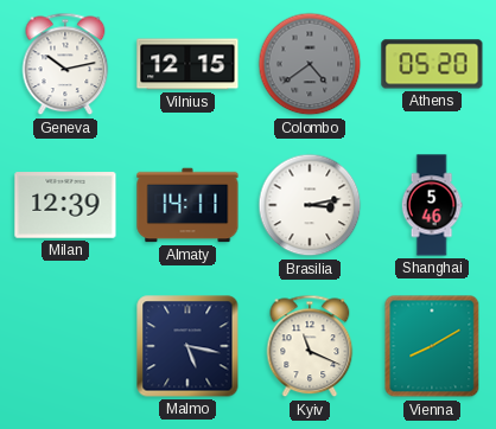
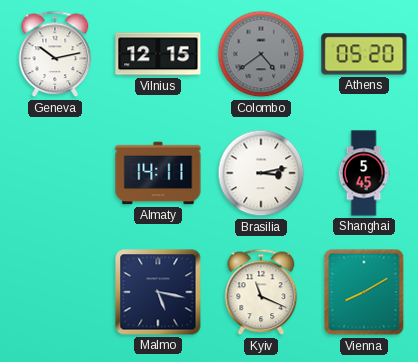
Milan: 12:39 -> none (65, 205)
Shanghai: 5:46 -> 5:45 (364, 173)
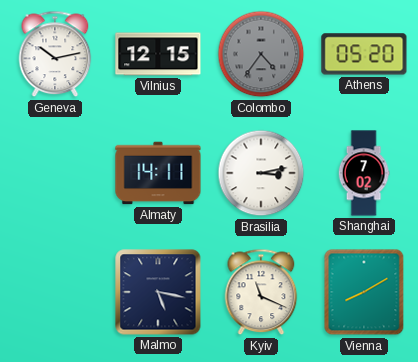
Colombo: 4:39 -> 4:36 (261, 54)
Shanghai: 5:45 -> 7:02 (364, 173)
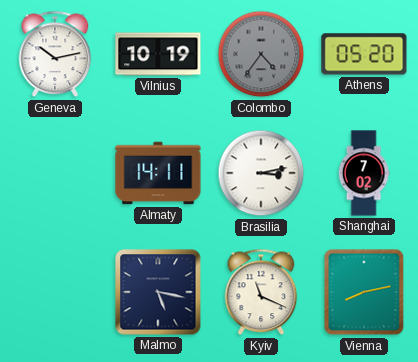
Vilnius: 12:15 -> 10:19 (158, 54)
Vienna: 8:10 -> 8:13 (364, 292)
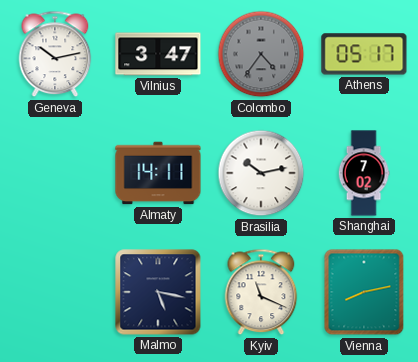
Vilnius: 10:19 -> 3:47 (158, 54)
Athens: 05:20 -> 05:17 (364, 54)
Brasilia: 3:13 -> 10:13 (261, 173)
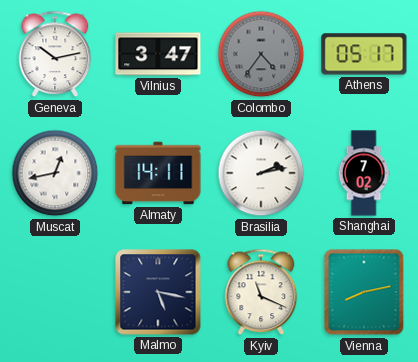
Muscat: none -> 12:43 (55, 173)
Brasilia: 10:13 -> 2:13 (261, 173)
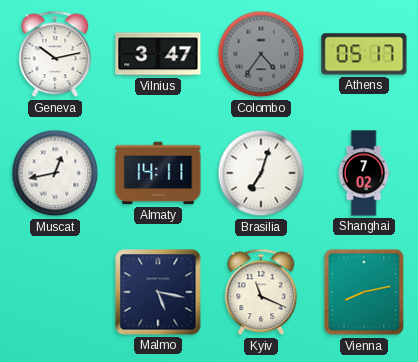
Brasilia: 2:13 -> 7:03 (261, 173)
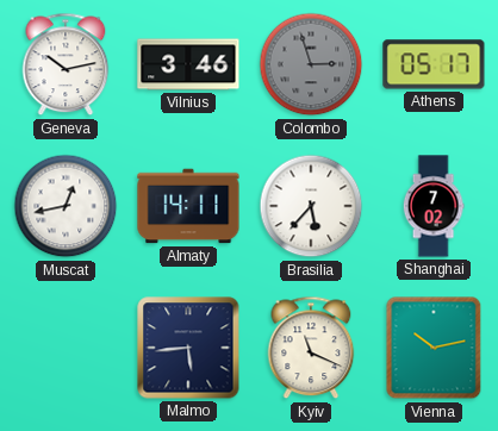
Vilnius: 3:47 -> 3:46 (188, 64)
Colombo: 4:36 -> 2:57 (311, 64)
Brasilia: 7:03 -> 5:37 (311, 206)
Malmo: 5:17 -> 5:44 (188, 348)
Vienna: 8:13 -> 10:13 (434, 348)
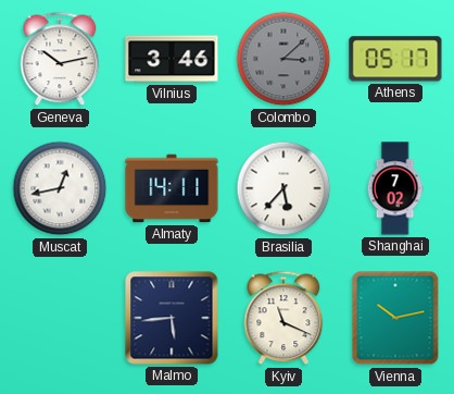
Colombo: 2:57 -> 3:08 (283, 59)
